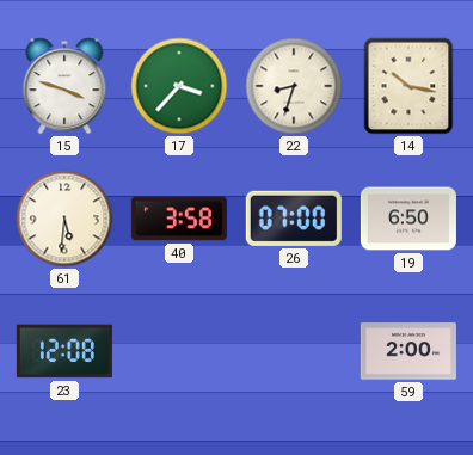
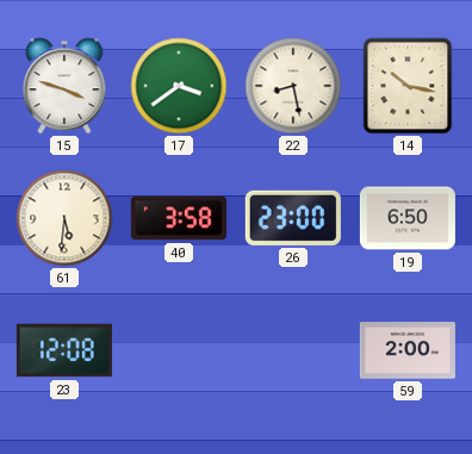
17: 3:37 -> 3:39 (179, 86)
22: 8:33 -> 8:28 (293, 86)
26: 07:00 -> 23:00 (293, 218)
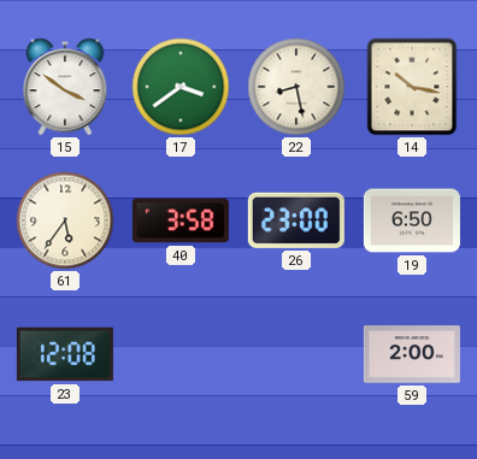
15: 3:48 -> 3:51 (65, 87)
61: 5:31 -> 5:36 (65, 220)
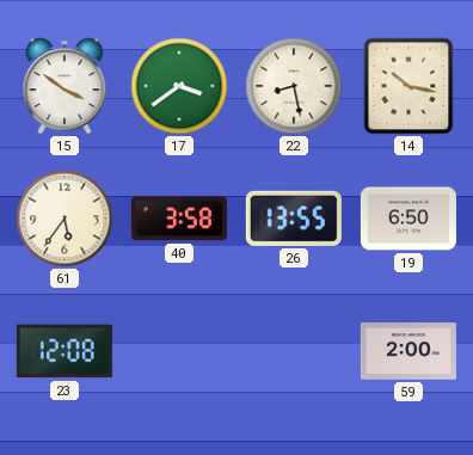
26: 23:00 -> 13:55 (294, 219)
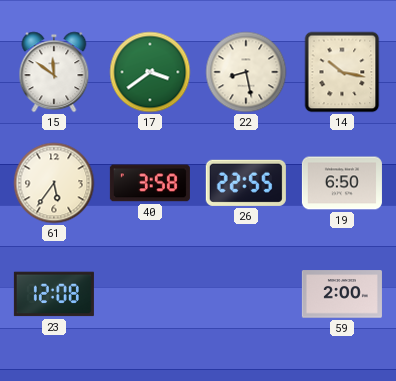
15: 3:51 -> 11:51 (54, 72)
26: 13:55 -> 22:55 (246, 183)
